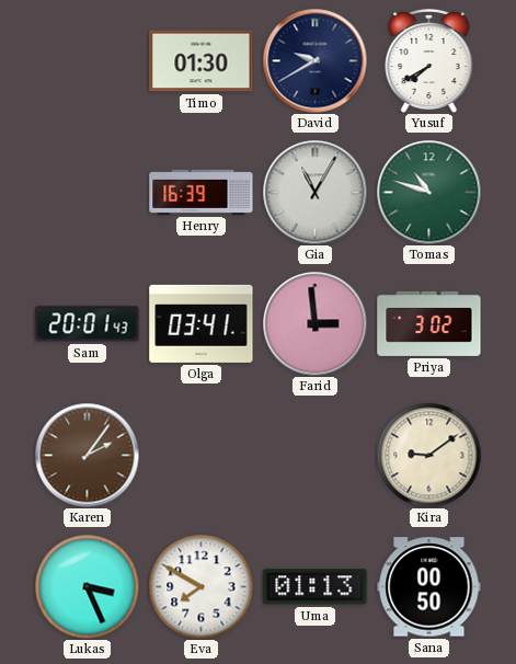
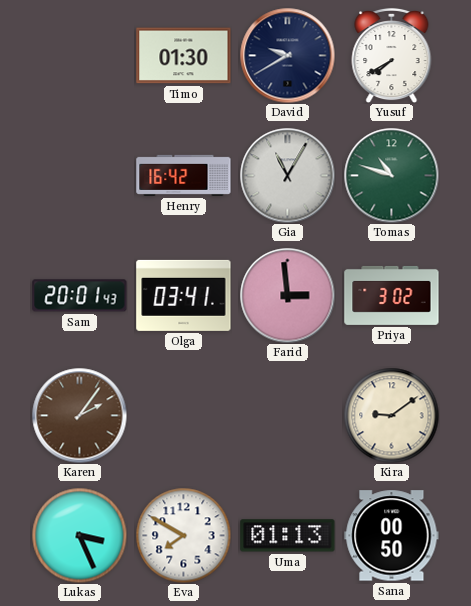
Henry: 16:39 -> 16:42 (184, 175)
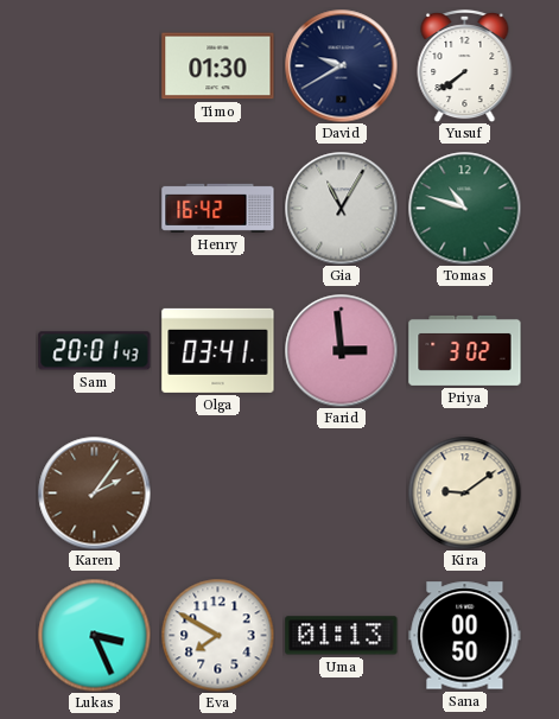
Yusuf: 7:40 -> 7:39 (465, 65)
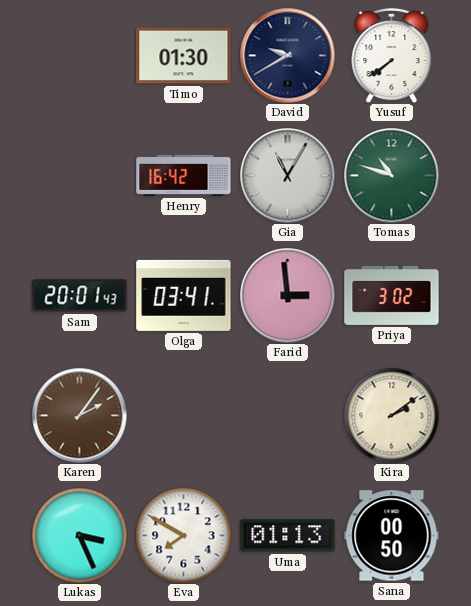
Kira: 9:09 -> 2:09 (391, 415)
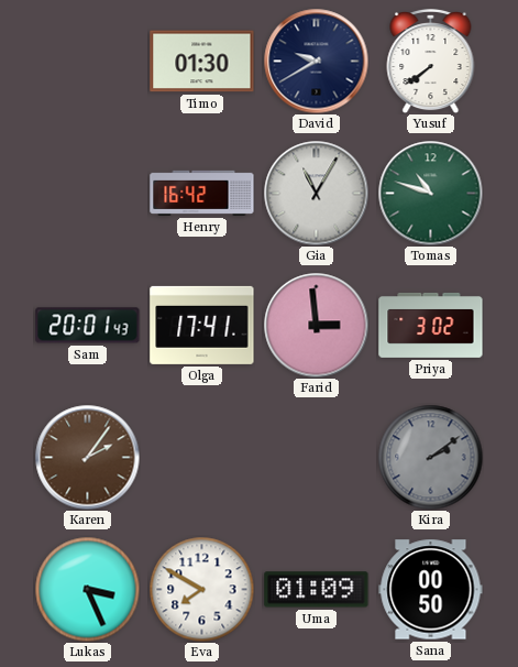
Olga: 03:41 -> 17:41 (202, 325)
Kira dial: cream -> grey (430, 457)
Uma: 01:13 -> 01:09 (317, 590)
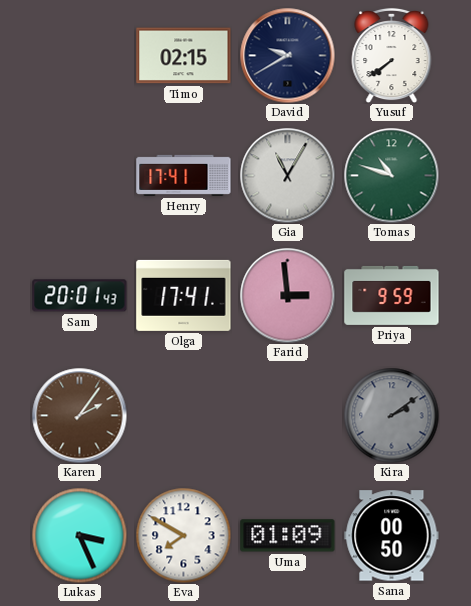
Timo: 01:30 -> 02:15 (184, 56)
Henry: 16:42 -> 17:41 (184, 175)
Priya: 3:02 -> 9:59 (392, 295)
